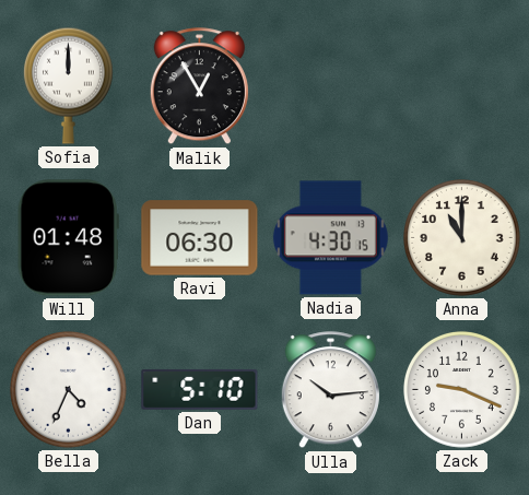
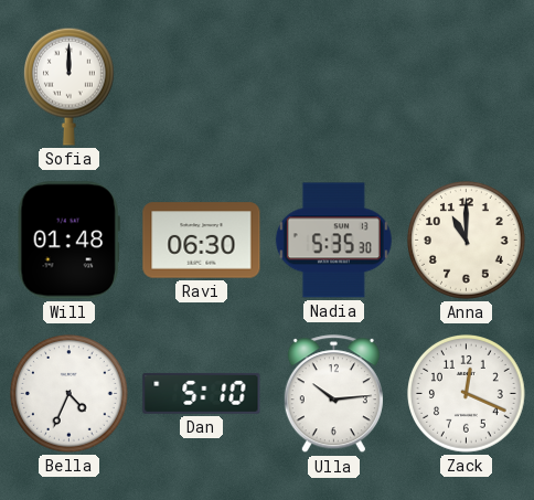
Malik: 12:55 -> none (199, 86)
Nadia: 4:30 -> 5:35 (333, 241)
Zack: 9:19 -> 12:19 (467, 394)
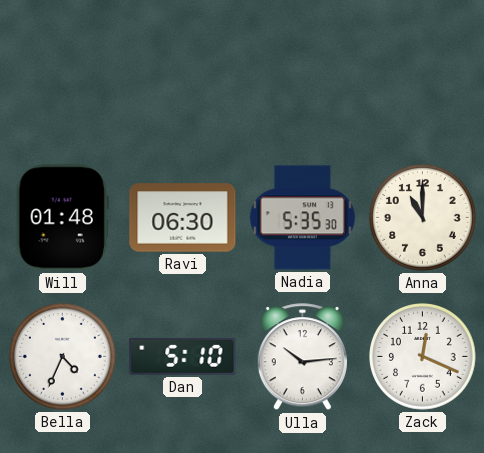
Sofia: 12:00 -> none (68, 86)
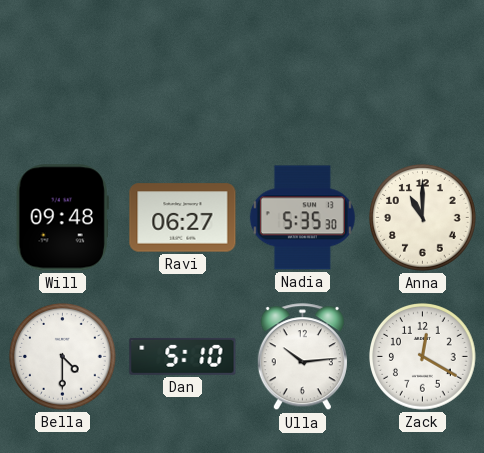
Will: 01:48 -> 09:48 (62, 218)
Ravi: 06:30 -> 06:27 (183, 218)
Bella: 4:34 -> 4:30 (63, 357)
Zack: 12:19 -> 12:20 (423, 357)
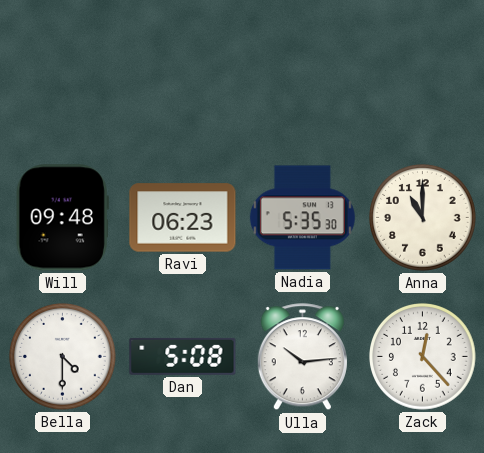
Ravi: 06:27 -> 06:23 (183, 218)
Dan: 5:10 -> 5:08 (183, 356)
Zack: 12:20 -> 12:23 (423, 357)
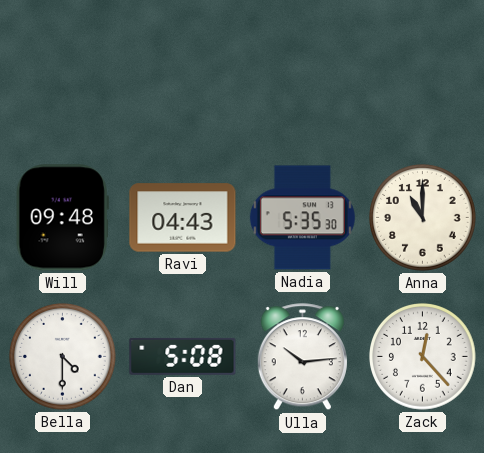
Ravi: 06:23 -> 04:43 (183, 218)
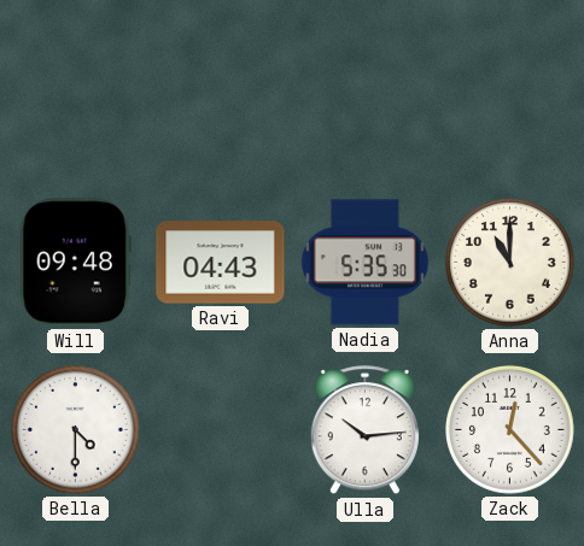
Dan: 5:08 -> none (183, 356)
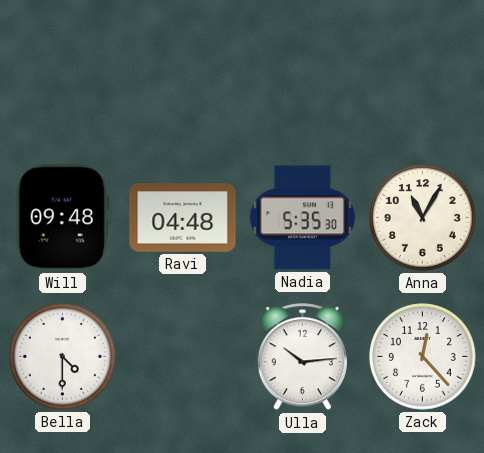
Ravi: 04:43 -> 04:48 (183, 218)
Anna: 11:00 -> 11:05 (423, 218)
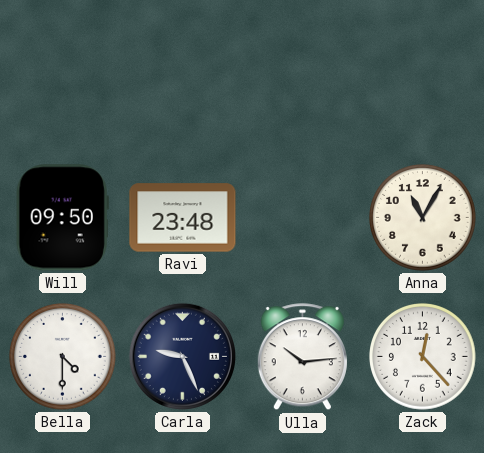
Will: 09:48 -> 09:50 (62, 218)
Ravi: 04:48 -> 23:48 (183, 218)
Nadia: 5:35 -> none (302, 218)
Carla: none -> 9:26 (182, 356)
